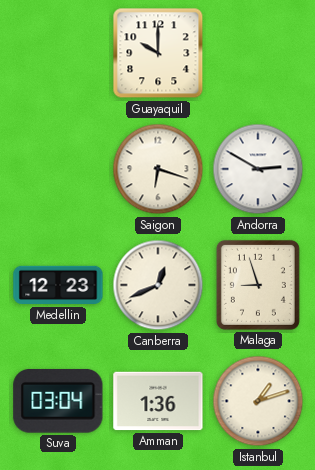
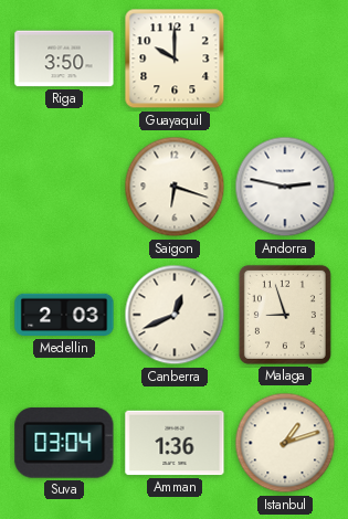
Riga: none -> 3:50 (64, 59)
Andorra: 2:50 -> 2:47 (285, 187)
Medellin: 12:23 -> 2:03 (64, 315)
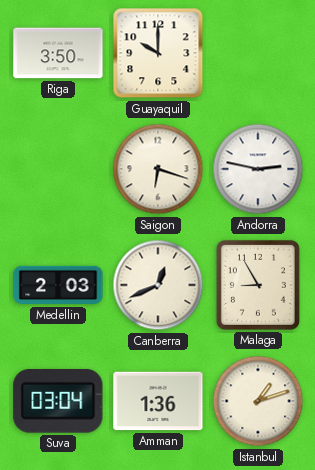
Malaga: 8:57 -> 8:55 (258, 285)
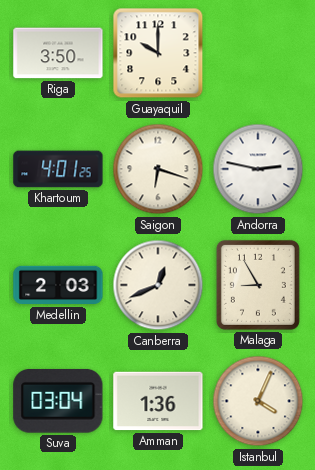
Khartoum: none -> 4:01 (58, 169)
Istanbul: 1:12 -> 4:04 (258, 401)
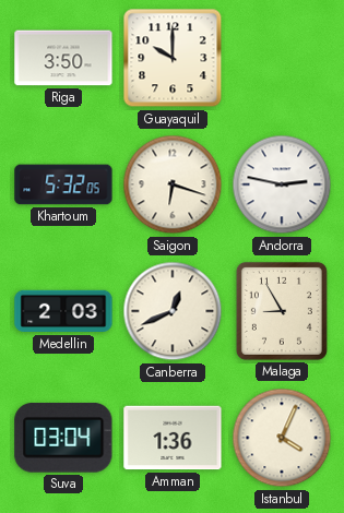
Khartoum: 4:01 -> 5:32 (63, 184)
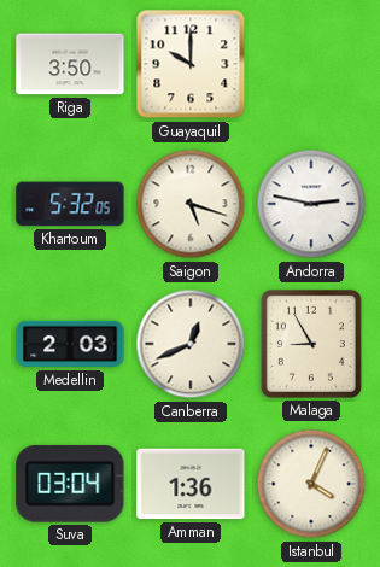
Saigon: 6:18 -> 5:18 (191, 204)
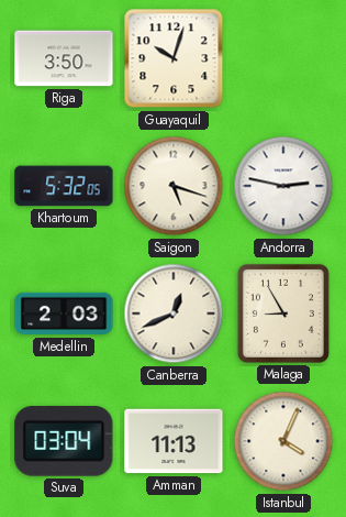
Guayaquil: 10:00 -> 10:03 (174, 58)
Amman: 1:36 -> 11:13 (174, 441)
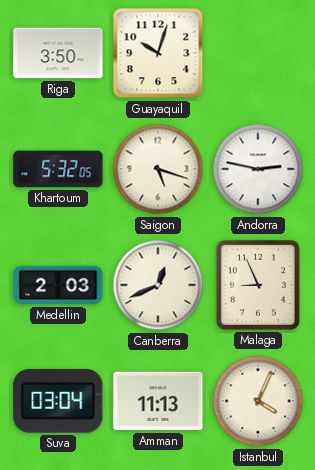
Malaga: 8:55 -> 8:56 (258, 285)
